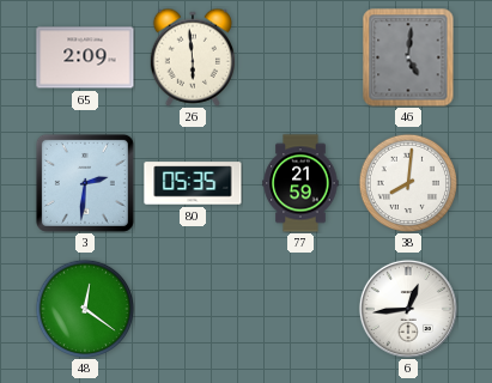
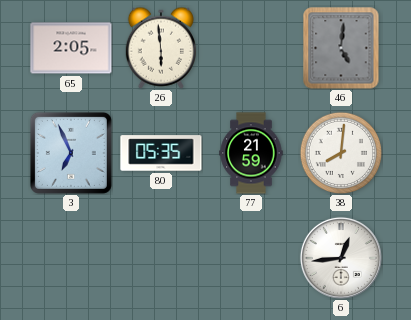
65: 2:09 -> 2:05 (71, 48)
3: 2:31 -> 6:56 (71, 153)
48: 12:21 -> none (85, 309)
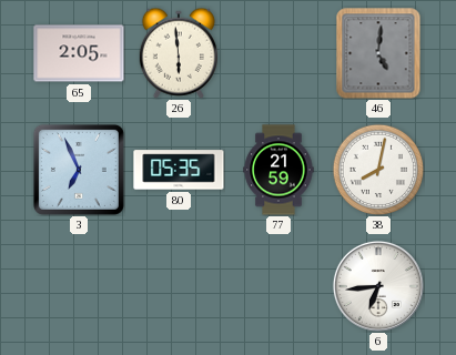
38: 8:01 -> 8:02 (378, 170)
6: 12:44 -> 6:44 (378, 286)
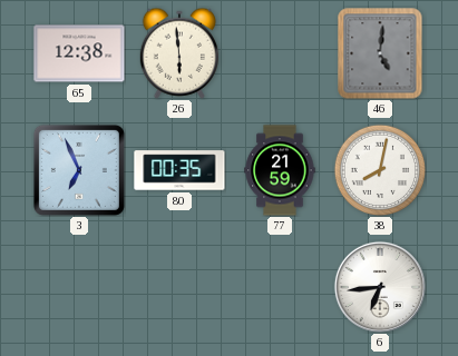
65: 2:05 -> 12:38 (79, 53)
80: 05:35 -> 00:35 (179, 170)
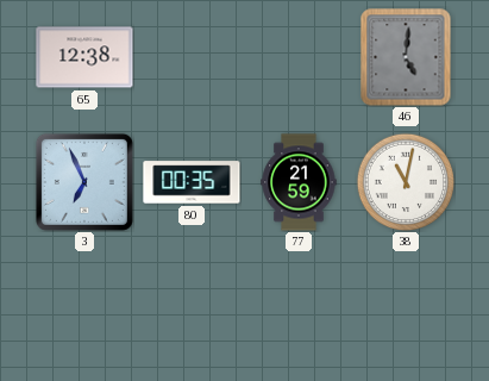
26: 5:59 -> none (178, 53)
38: 8:02 -> 11:02 (406, 182)
6: 6:44 -> none (380, 287)
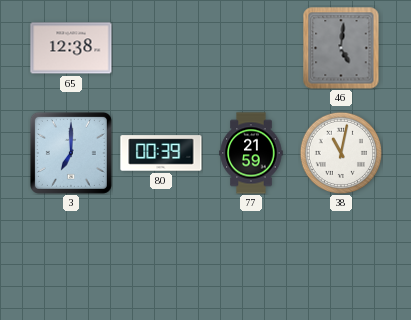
3: 6:56 -> 7:00 (71, 153)
80: 00:35 -> 00:39 (161, 153)
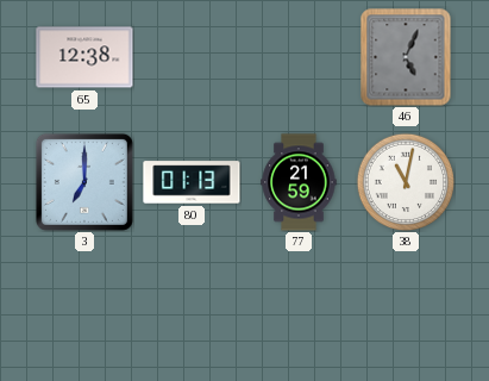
46: 5:01 -> 5:04 (406, 57)
80: 00:39 -> 01:13 (192, 182)
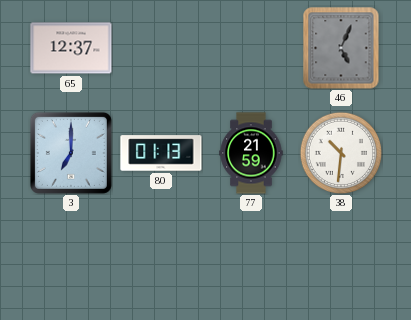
65: 12:38 -> 12:37 (71, 48)
38: 11:02 -> 10:31 (341, 153)
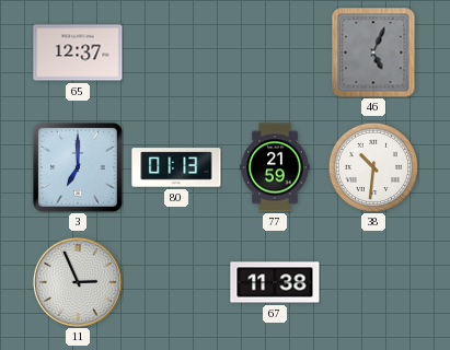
11: none -> 2:56 (78, 282)
67: none -> 11:38 (275, 282)
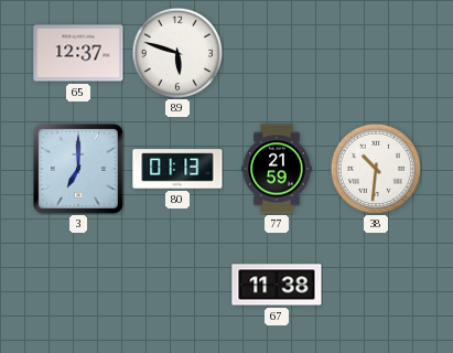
89: none -> 5:48 (177, 53)
46: 5:04 -> none (373, 52)
11: 2:56 -> none (78, 282)
